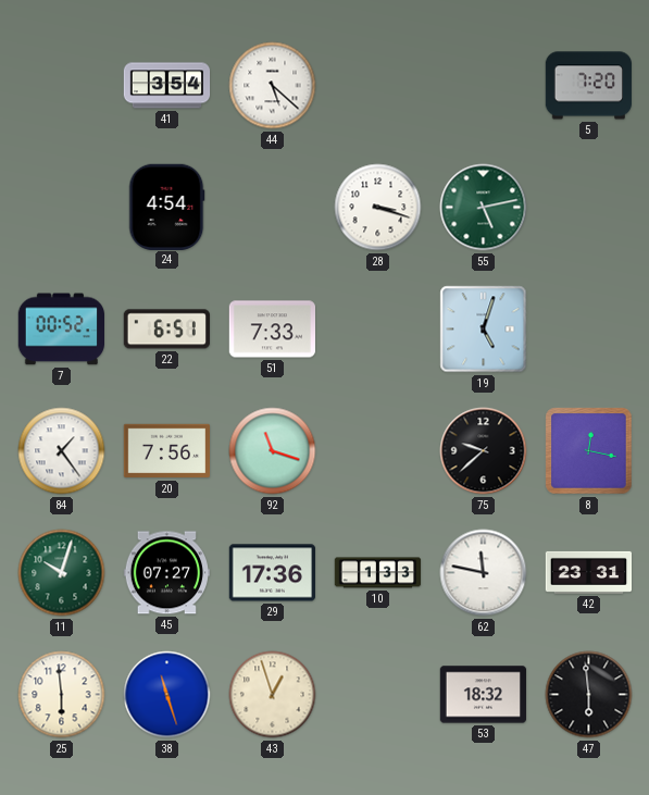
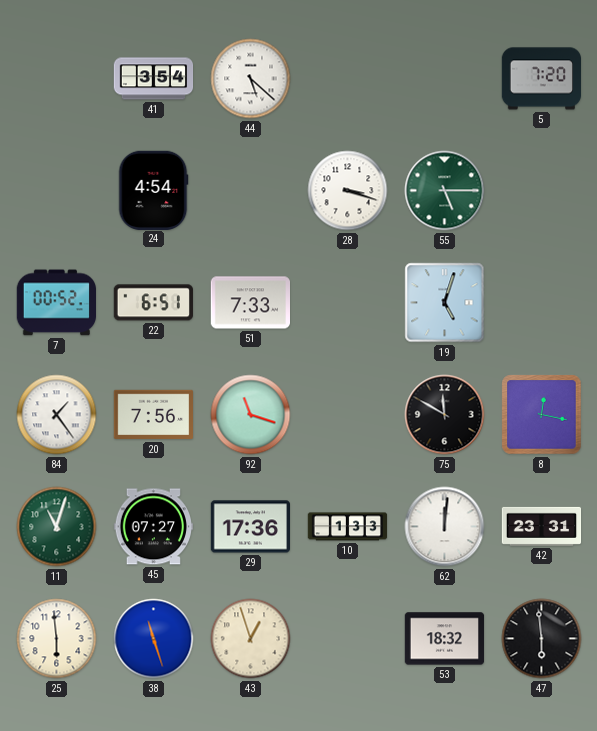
55: 5:13 -> 5:15 (445, 191)
75: 9:38 -> 11:50 (445, 415)
11: 10:03 -> 11:03 (57, 527)
62: 11:47 -> 12:01 (445, 527)
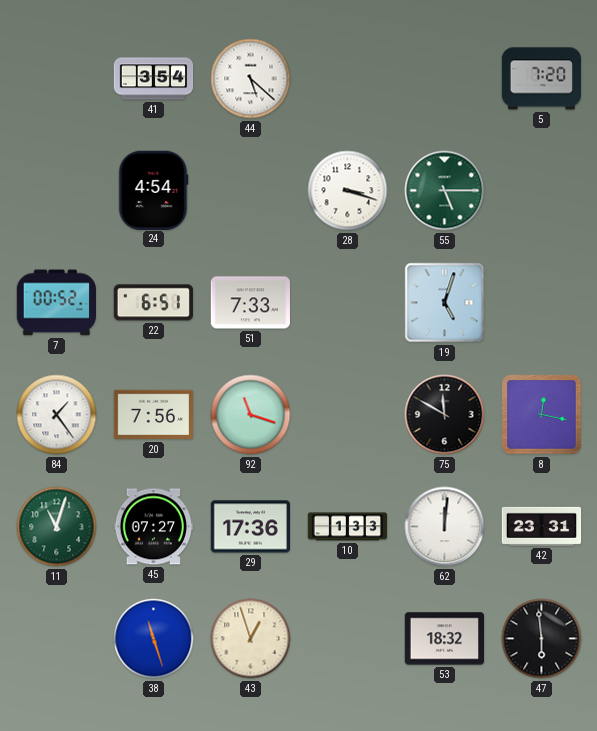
25: 5:59 -> none (57, 639)
